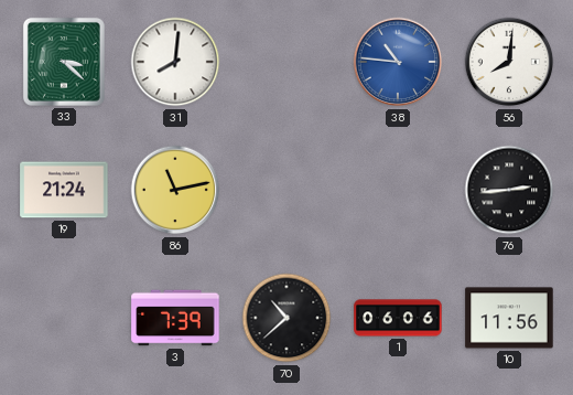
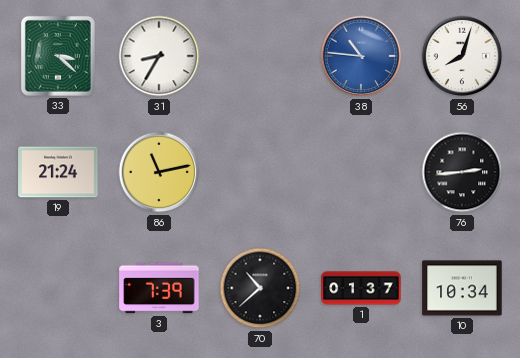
31: 8:01 -> 8:35 (159, 56)
56: 8:01 -> 8:03 (462, 56)
1: 06:06 -> 01:37 (361, 288)
10: 11:56 -> 10:34 (462, 288)
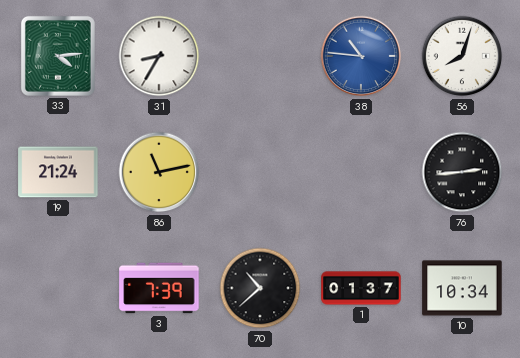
33: 3:22 -> 4:14 (58, 56)
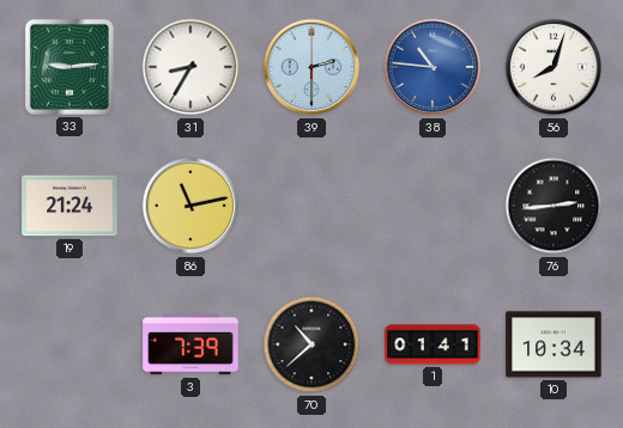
33: 4:14 -> 9:14 (69, 67)
39: none -> 2:30 (311, 67)
1: 01:37 -> 01:41 (433, 344)
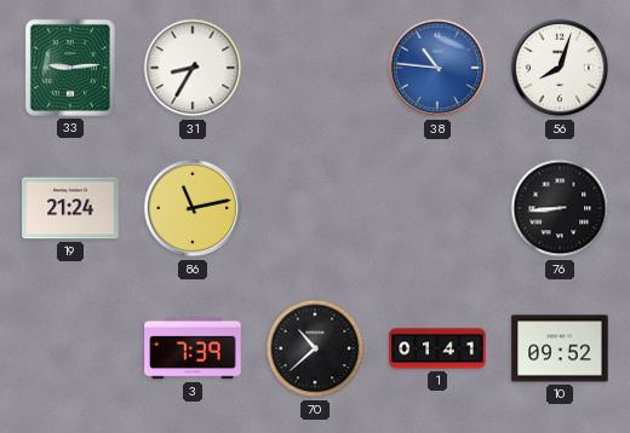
39: 2:30 -> none (311, 67)
76: 2:44 -> 8:44 (560, 208)
10: 10:34 -> 09:52 (560, 348)
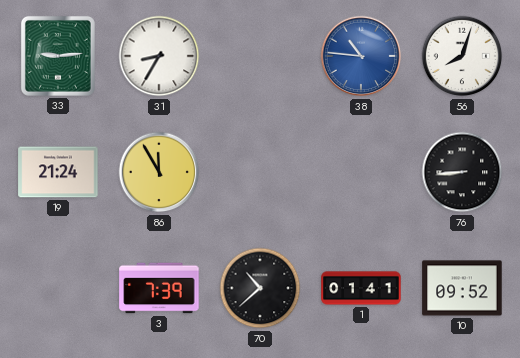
86: 11:13 -> 11:55 (159, 172)
